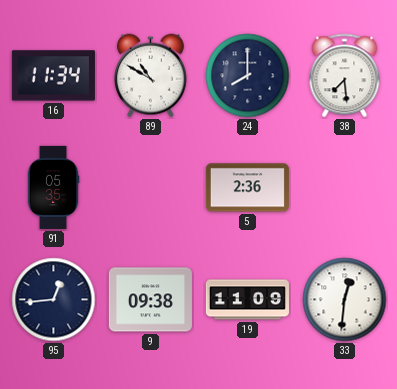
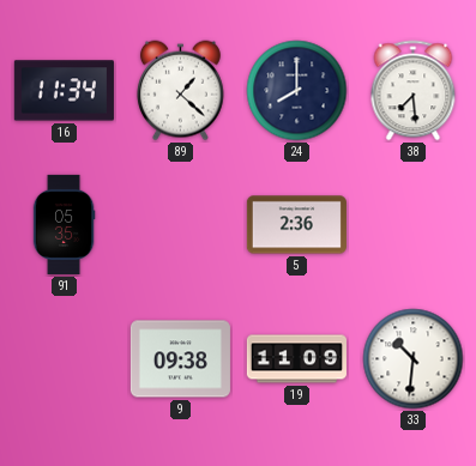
89: 10:50 -> 1:22 (180, 91)
95: 12:44 -> none (54, 300)
33: 12:31 -> 10:31 (414, 359)
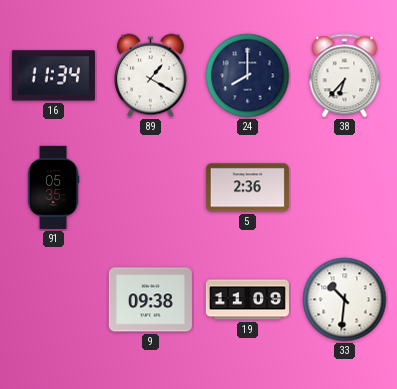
89: 1:22 -> 1:20 (150, 76)
38: 7:29 -> 6:37 (345, 76)
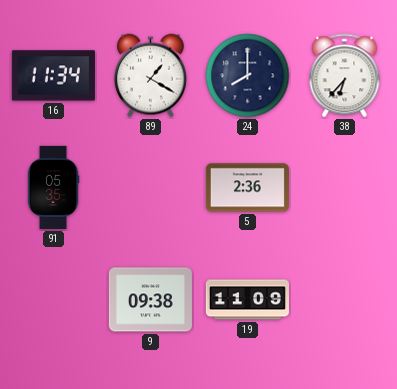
33: 10:31 -> none (345, 300)
